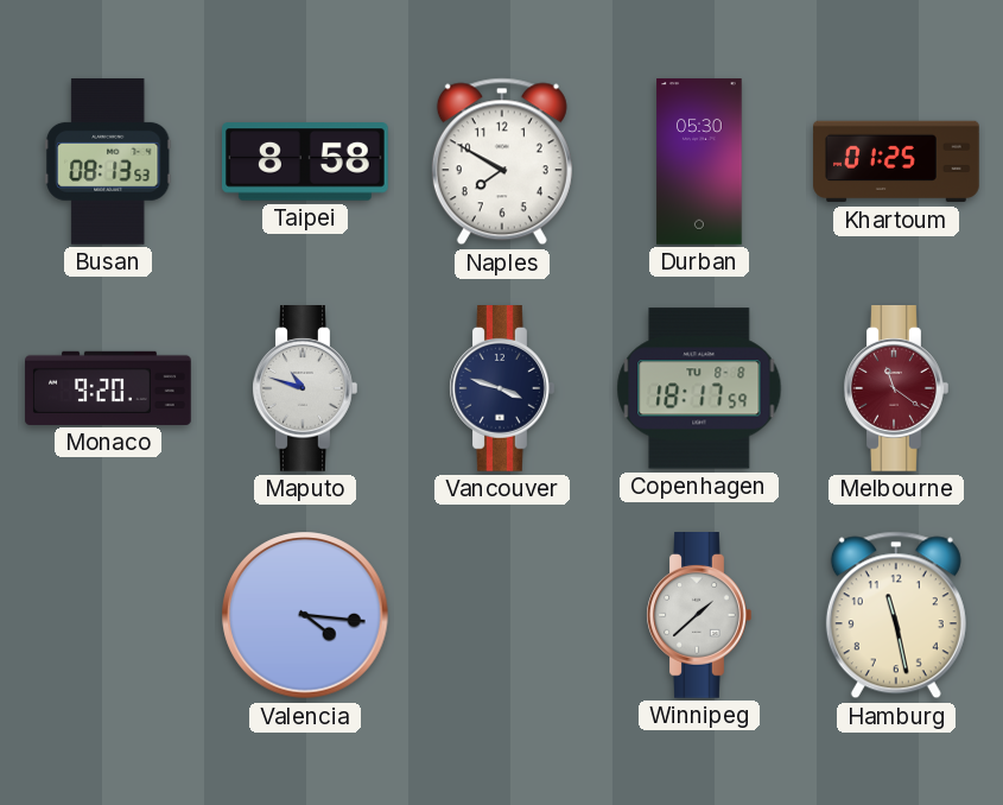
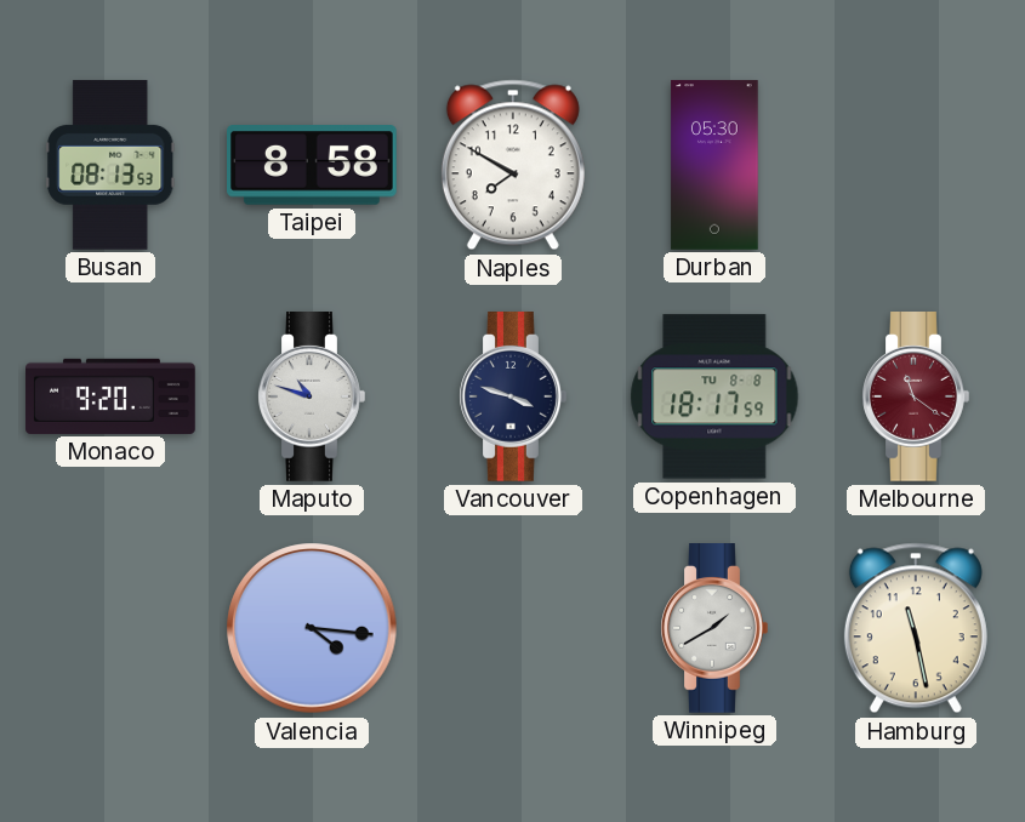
Khartoum: 01:25 -> none (896, 161)
Winnipeg: 1:38 -> 1:40 (714, 629)
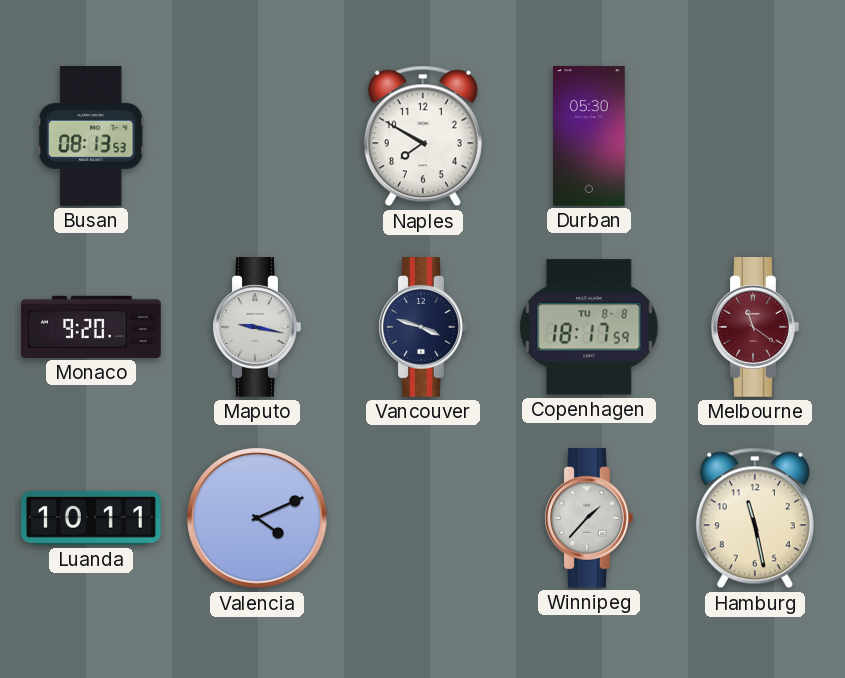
Taipei: 8:58 -> none (313, 165)
Maputo: 10:48 -> 9:17 (257, 328)
Luanda: none -> 10:11 (92, 518)
Valencia: 4:16 -> 4:11 (257, 518)
Winnipeg: 1:40 -> 1:37 (589, 519)
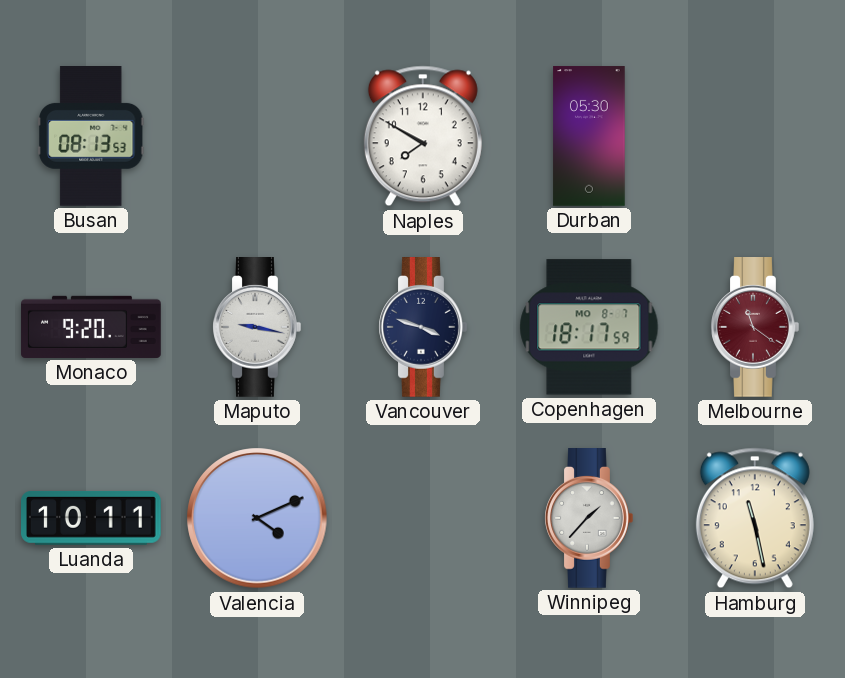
Copenhagen date: TU 8-8 -> MO 8-7 (589, 327)
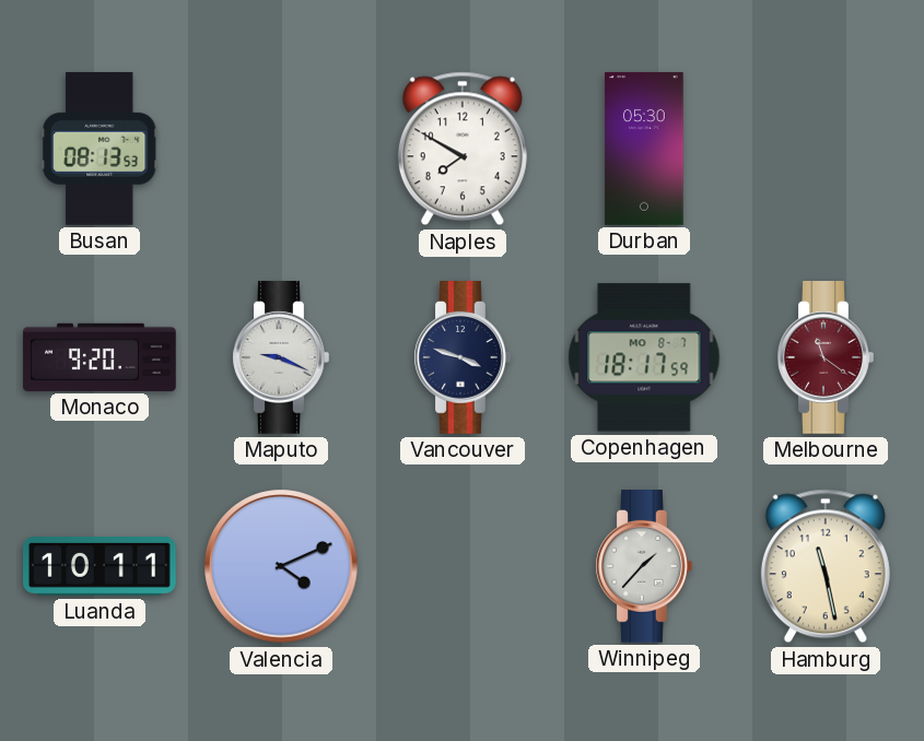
Maputo: 9:17 -> 9:19 (281, 358)
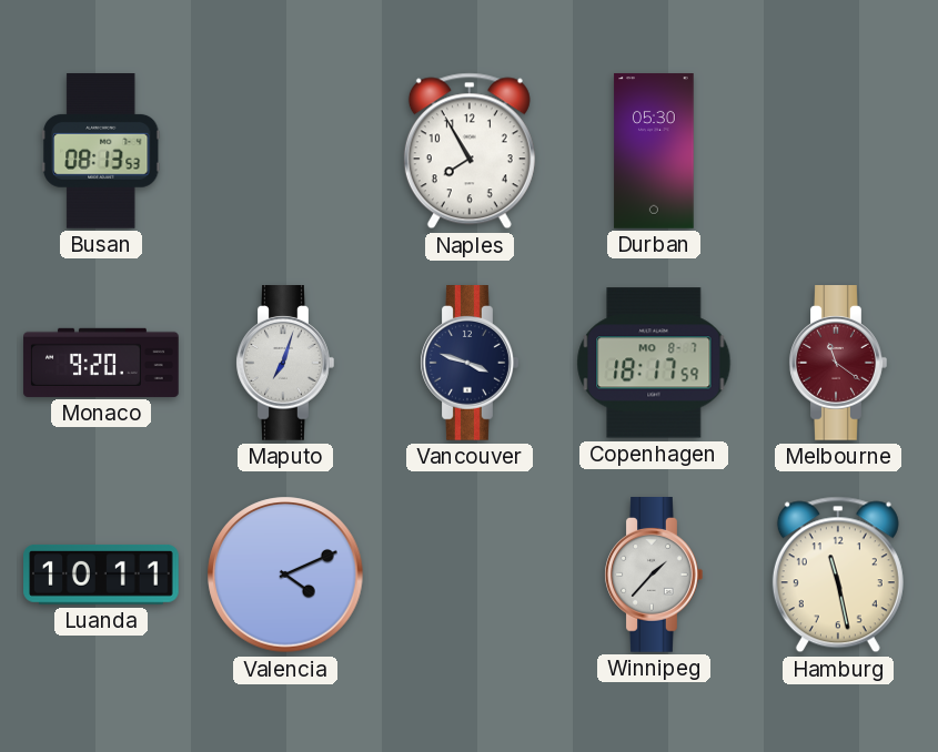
Naples: 7:50 -> 7:55 (470, 151)
Maputo: 9:19 -> 7:03 (285, 364)
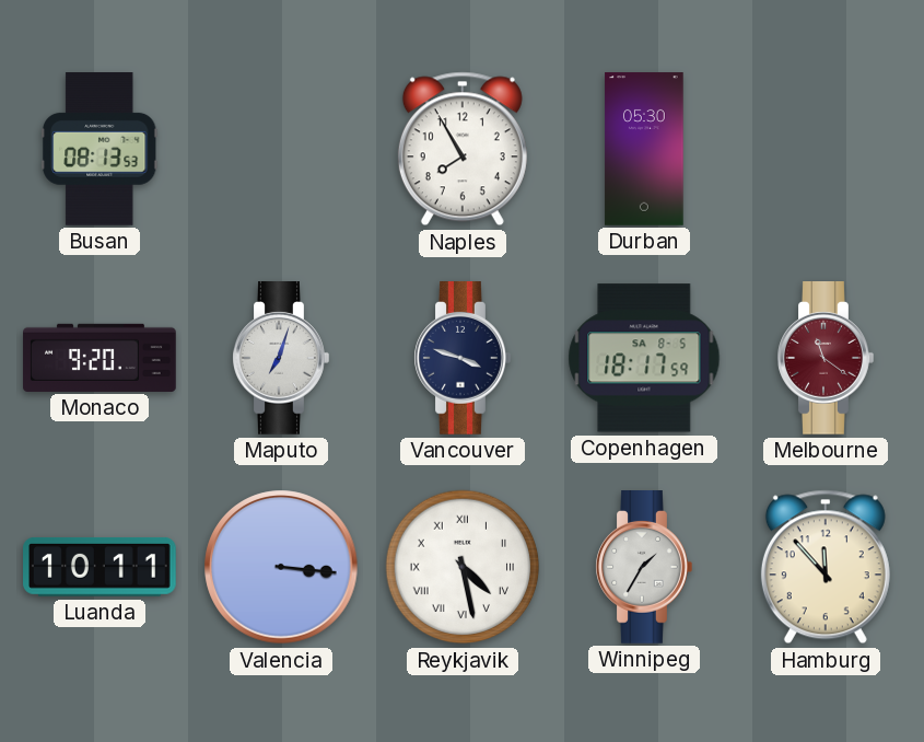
Copenhagen date: MO 8-7 -> SA 8-5 (644, 358)
Valencia: 4:11 -> 3:16 (281, 567)
Reykjavik: none -> 4:28 (463, 567)
Winnipeg: 1:37 -> 1:35 (644, 568)
Hamburg: 11:28 -> 11:53 (826, 567)
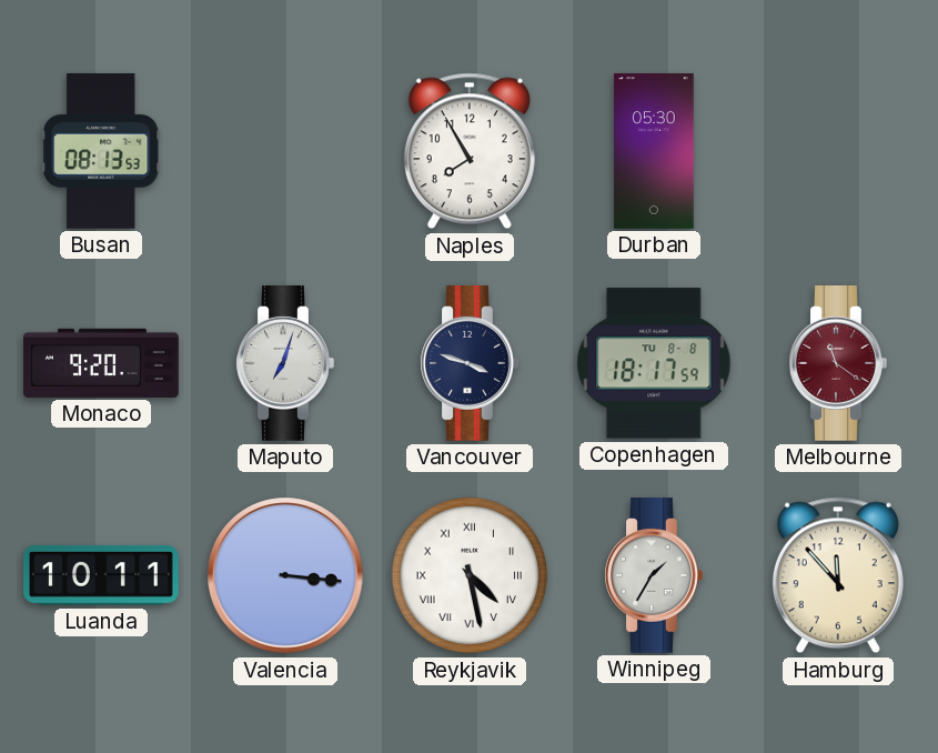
Copenhagen date: SA 8-5 -> TU 8-8 (654, 363)
